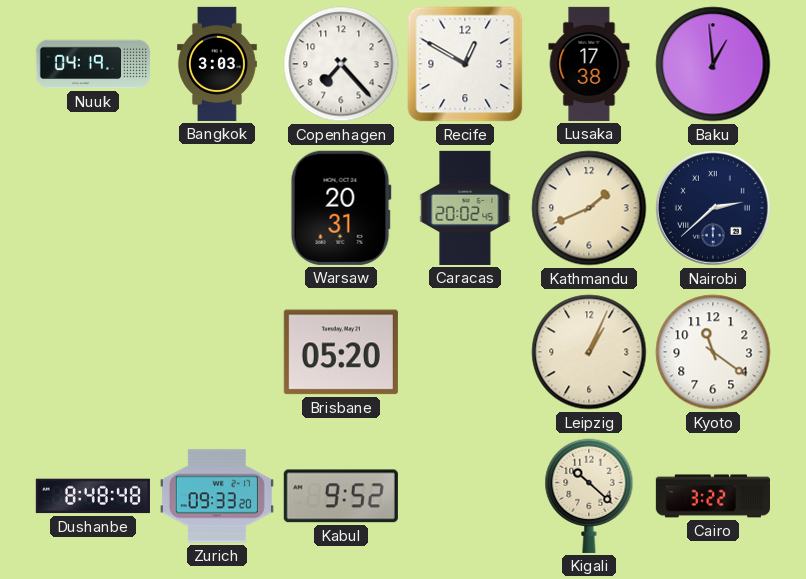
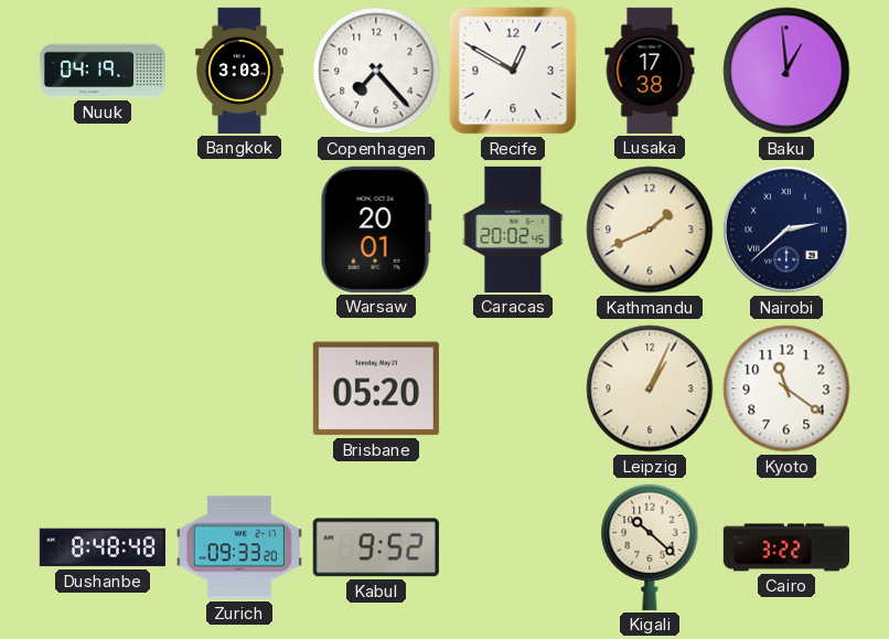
Warsaw: 20:31 -> 20:01 (376, 230)
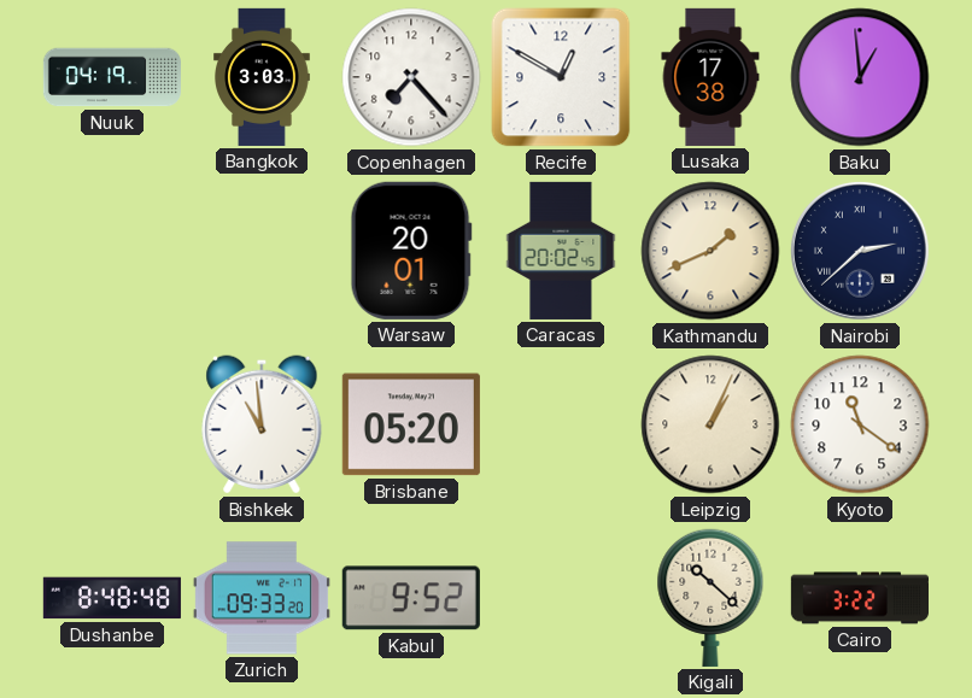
Bishkek: none -> 10:59 (262, 424)
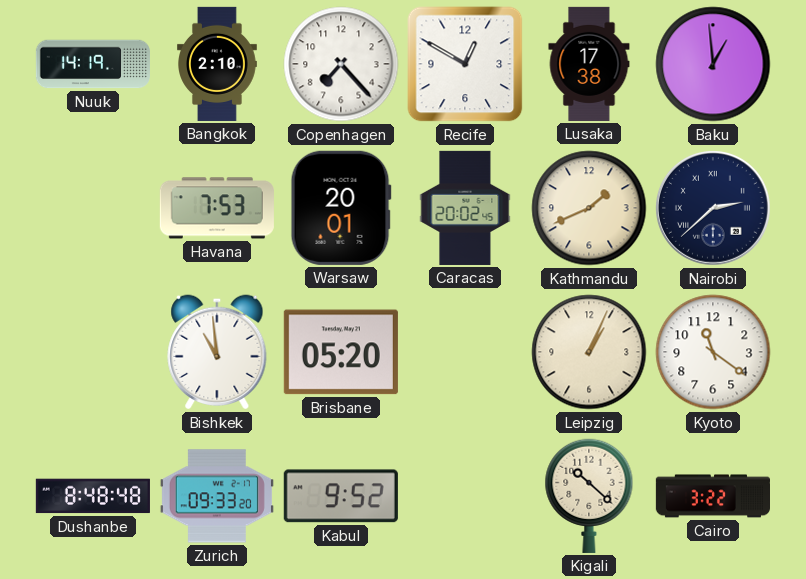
Nuuk: 04:19 -> 14:19 (93, 64)
Bangkok: 3:03 -> 2:10 (218, 64)
Havana: none -> 7:53 (217, 208)
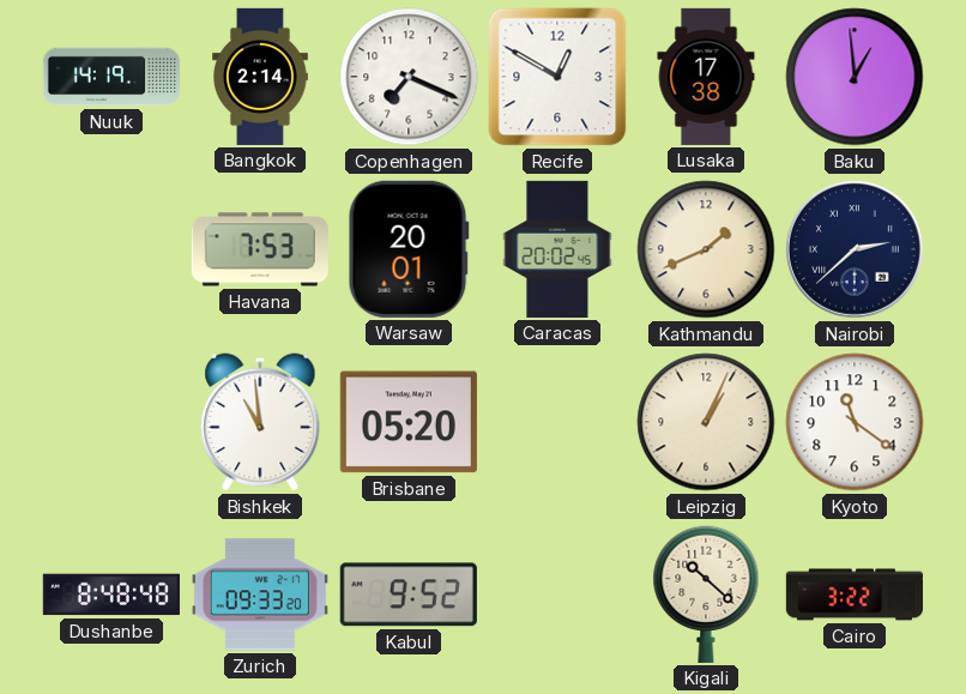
Bangkok: 2:10 -> 2:14 (261, 77)
Copenhagen: 7:23 -> 7:19 (409, 77)
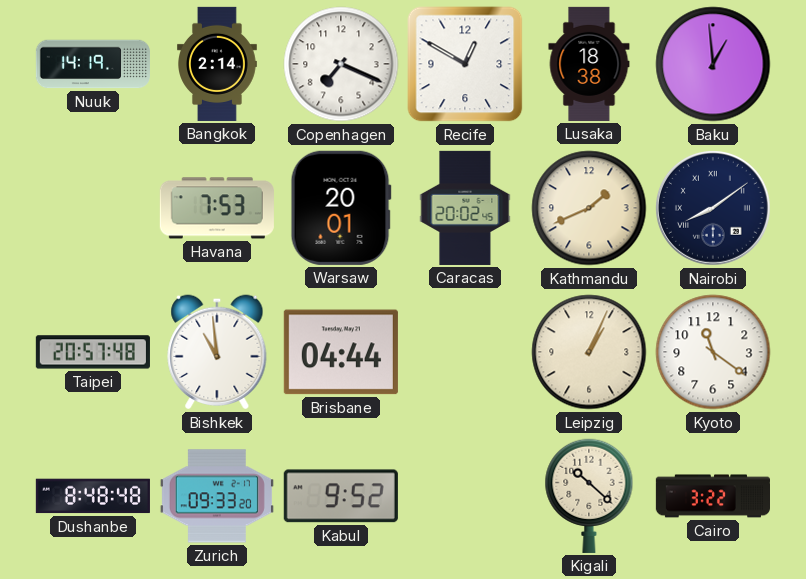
Lusaka: 17:38 -> 18:38 (589, 64)
Nairobi: 2:38 -> 8:09 (713, 208)
Taipei: none -> 20:57 (93, 352)
Brisbane: 05:20 -> 04:44 (341, 352)
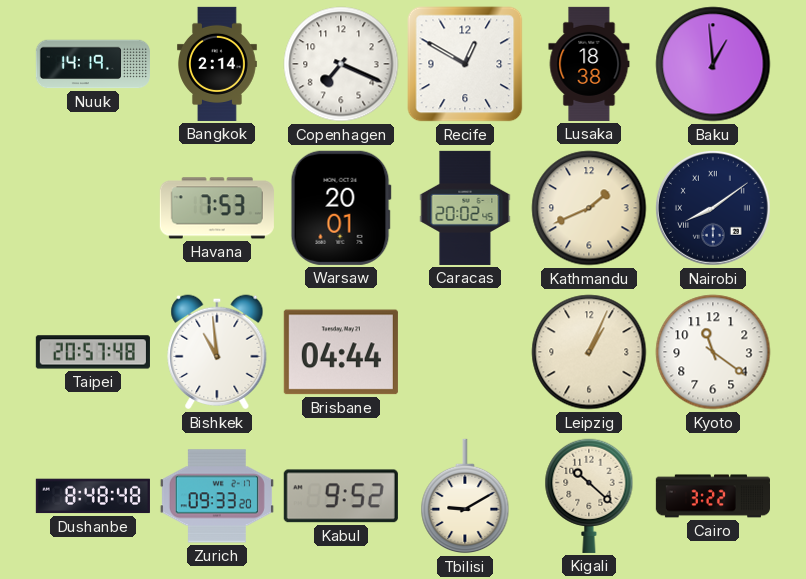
Tbilisi: none -> 9:10 (465, 496)
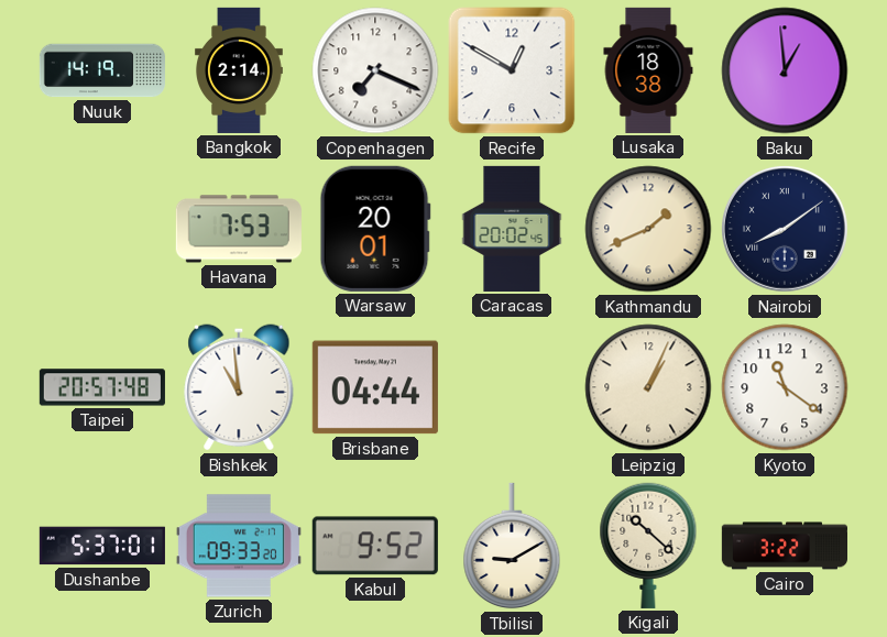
Dushanbe: 8:48 -> 5:37 (102, 546)
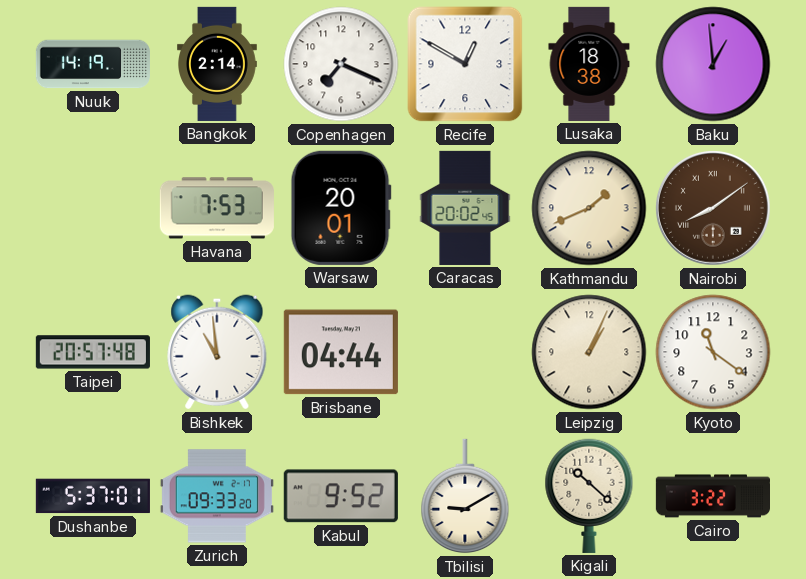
Nairobi dial: navy -> brown (713, 208)
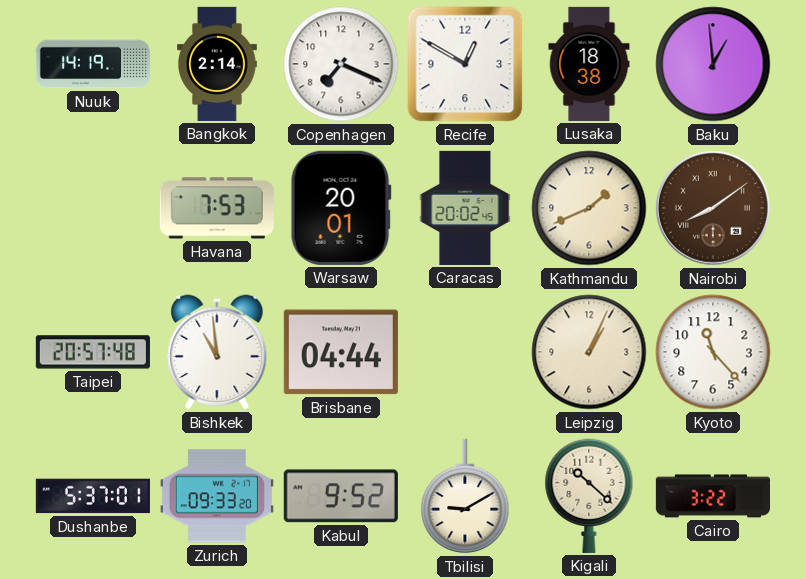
Kyoto: 11:21 -> 11:23 (713, 352)
